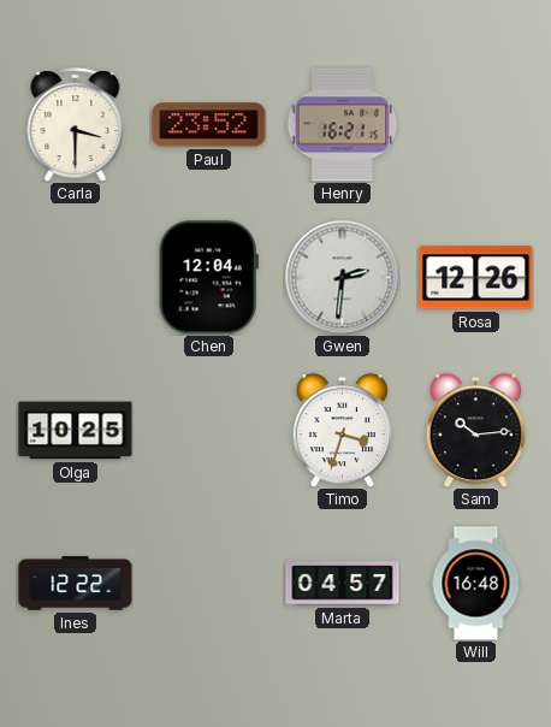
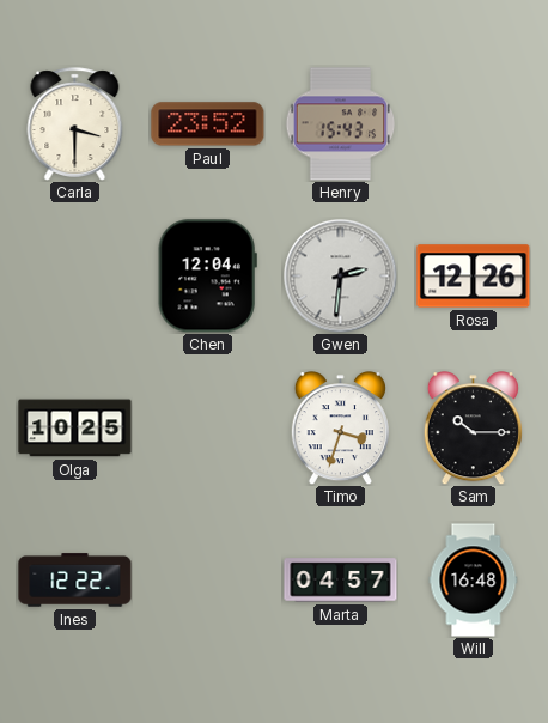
Henry: 16:21 -> 15:43 (341, 124)
Sam: 10:14 -> 10:15 (473, 429)
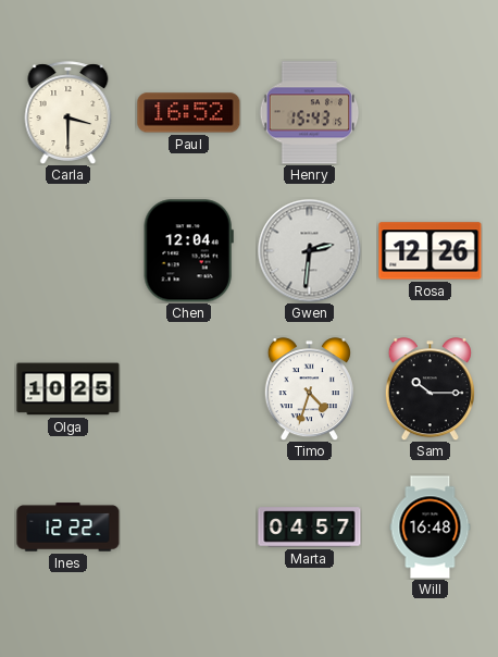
Paul: 23:52 -> 16:52 (189, 113)
Timo: 3:33 -> 4:33 (309, 389)
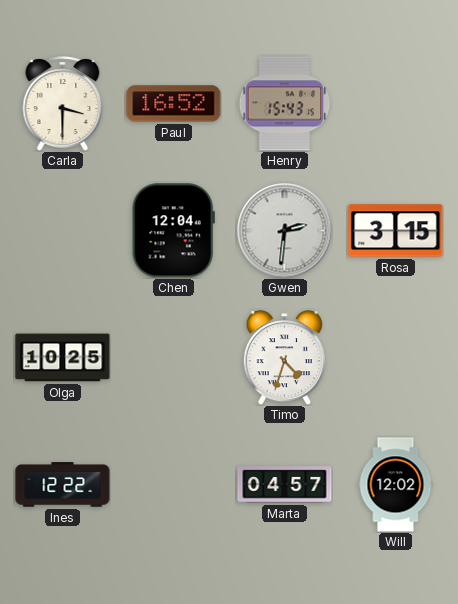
Rosa: 12:26 -> 3:15 (396, 231)
Sam: 10:15 -> none (429, 389)
Will: 16:48 -> 12:02 (396, 485)
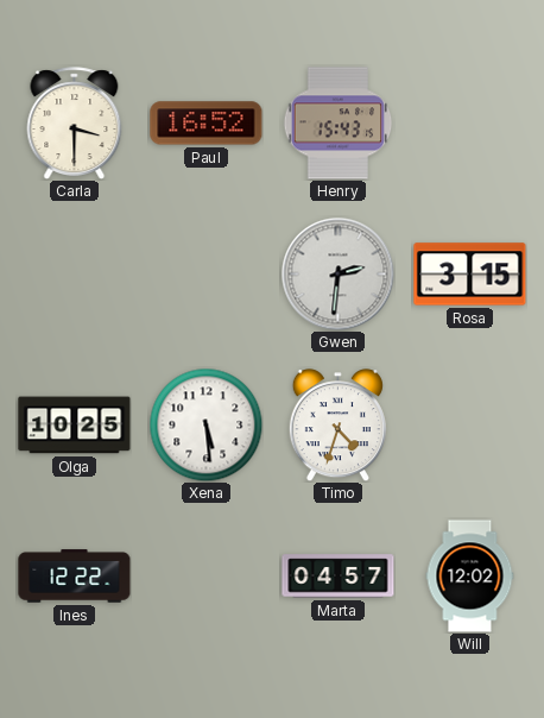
Chen: 12:04 -> none (173, 231)
Xena: none -> 5:29 (205, 424)
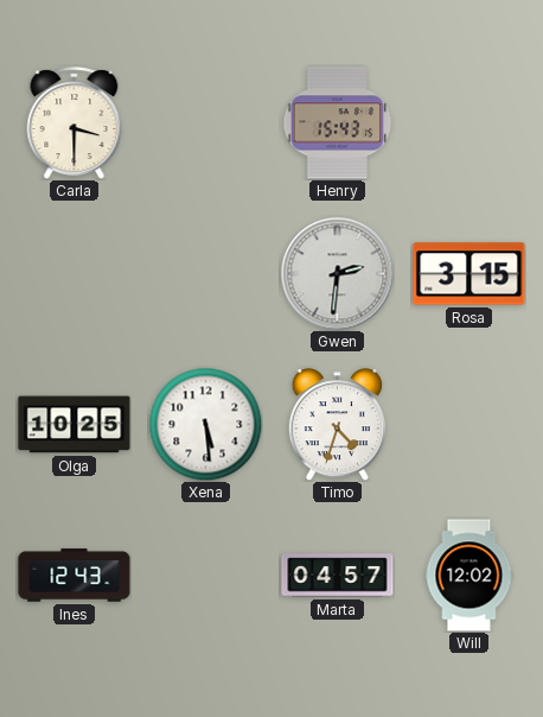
Paul: 16:52 -> none (207, 124)
Ines: 12:22 -> 12:43 (75, 576)
